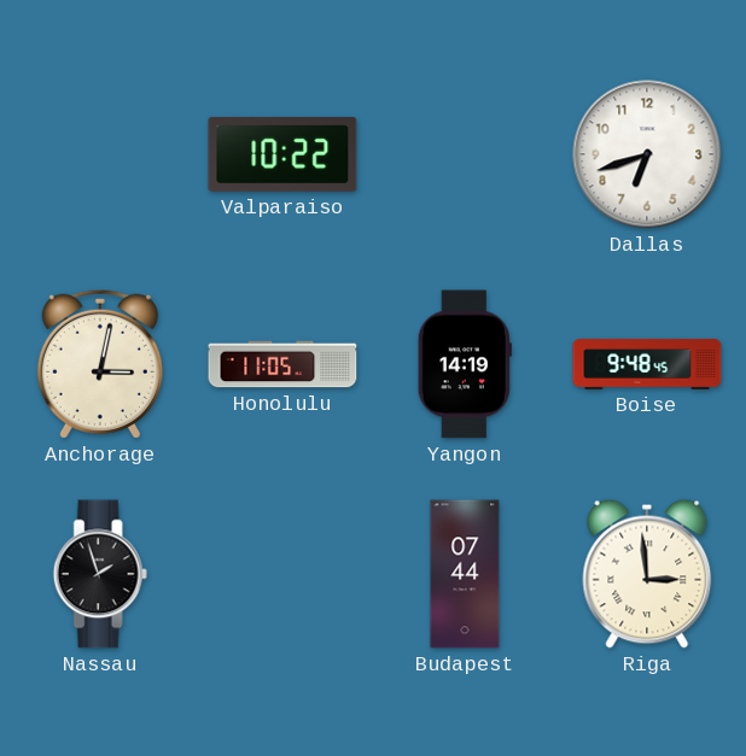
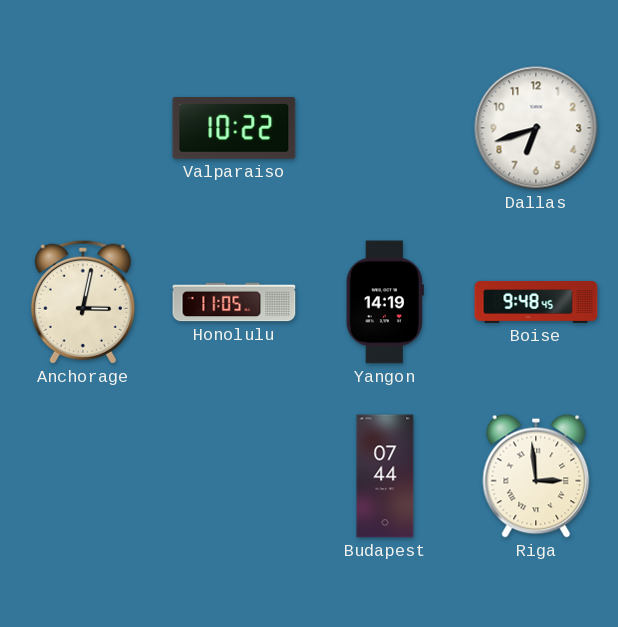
Nassau: 1:57 -> none (100, 574)
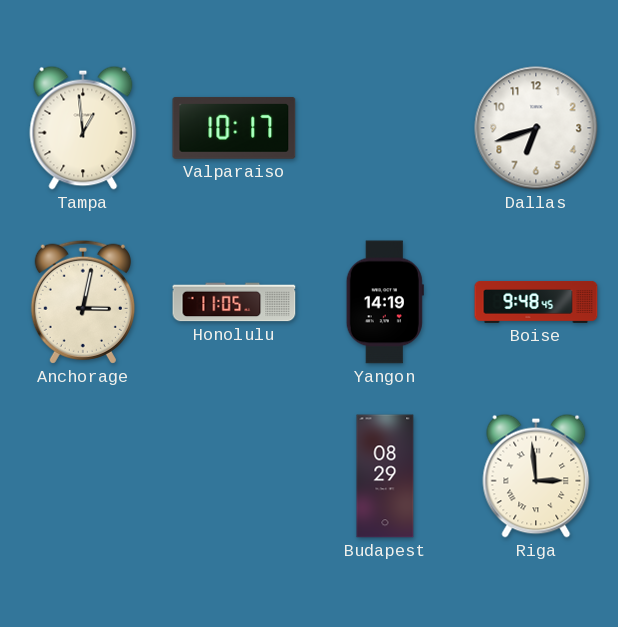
Tampa: none -> 12:59 (83, 128)
Valparaiso: 10:22 -> 10:17 (234, 128)
Budapest: 07:44 -> 08:29 (385, 476)
